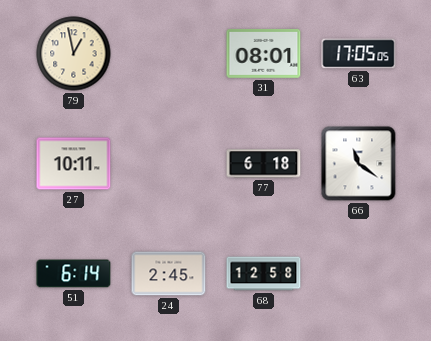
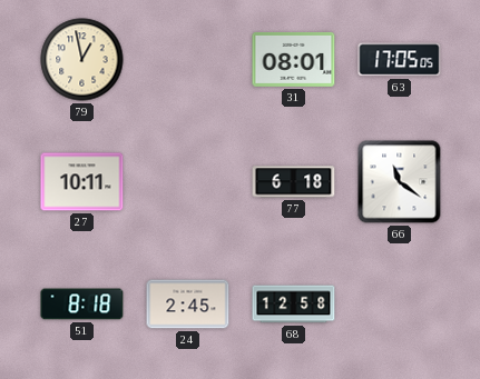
51: 6:14 -> 8:18 (82, 305)
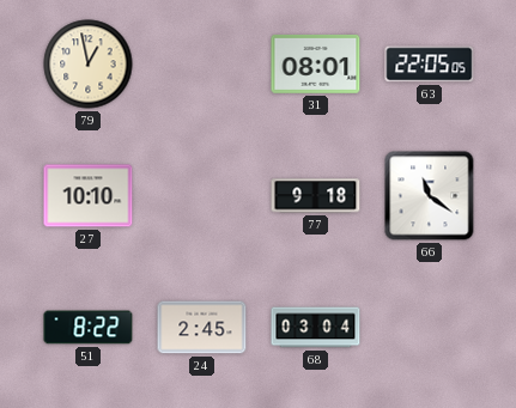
63: 17:05 -> 22:05 (430, 65)
27: 10:11 -> 10:10 (89, 196)
77: 6:18 -> 9:18 (316, 196)
51: 8:18 -> 8:22 (89, 328)
68: 12:58 -> 03:04 (316, 328)
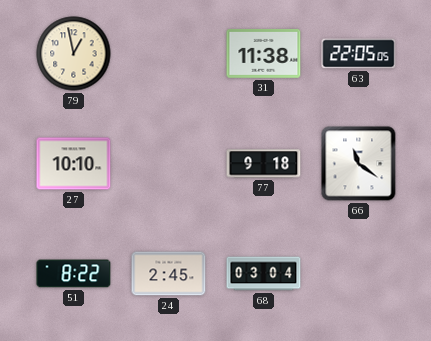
31: 08:01 -> 11:38 (264, 53)
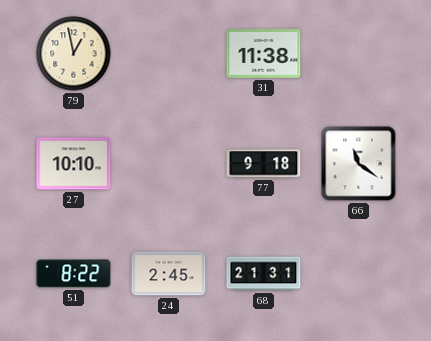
63: 22:05 -> none (359, 54)
68: 03:04 -> 21:31 (264, 274)
